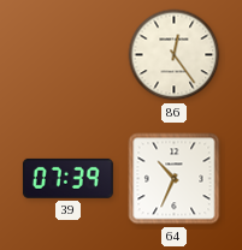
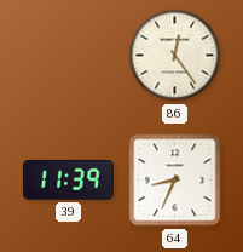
39: 07:39 -> 11:39 (68, 179)
64: 10:34 -> 8:34 (175, 181)
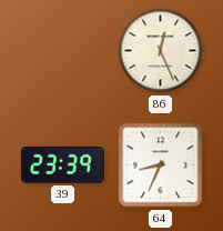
86: 12:24 -> 12:26 (161, 51)
39: 11:39 -> 23:39 (62, 164)
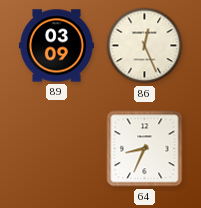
89: none -> 03:09 (56, 46)
39: 23:39 -> none (62, 164)
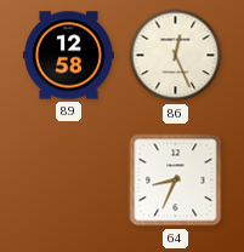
89: 03:09 -> 12:58 (68, 56)
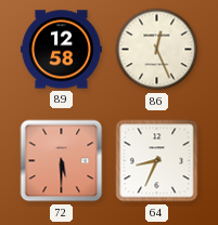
72: none -> 5:30 (62, 161)
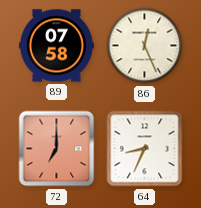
89: 12:58 -> 07:58 (56, 46)
72: 5:30 -> 7:00 (57, 149)
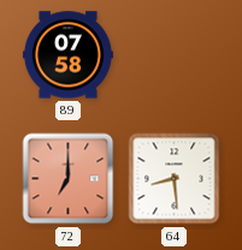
86: 12:26 -> none (145, 46)
64: 8:34 -> 8:29 (175, 179)
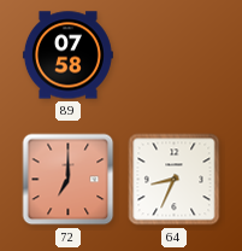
64: 8:29 -> 8:34 (175, 180)
